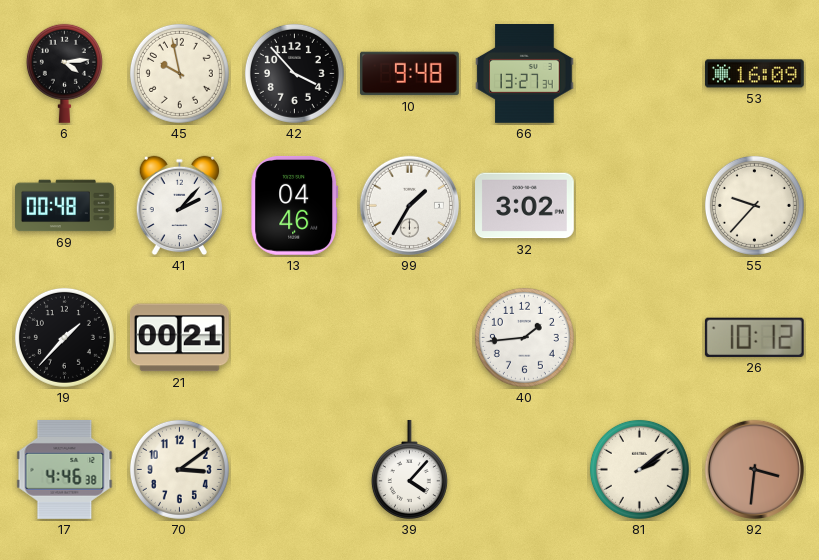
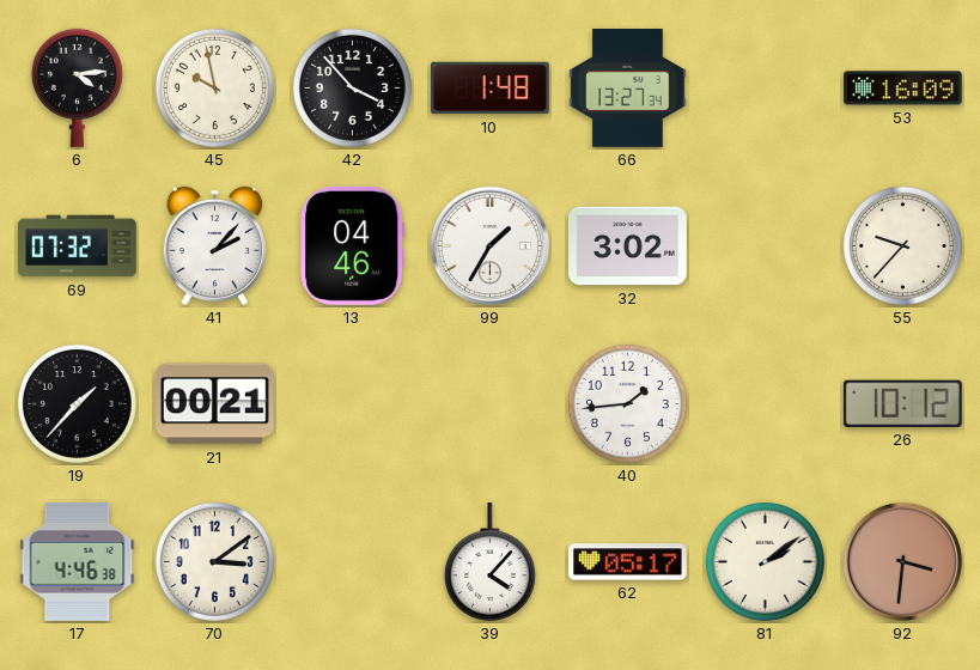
10: 9:48 -> 1:48 (491, 89)
69: 00:48 -> 07:32 (78, 246)
62: none -> 05:17 (628, 562)
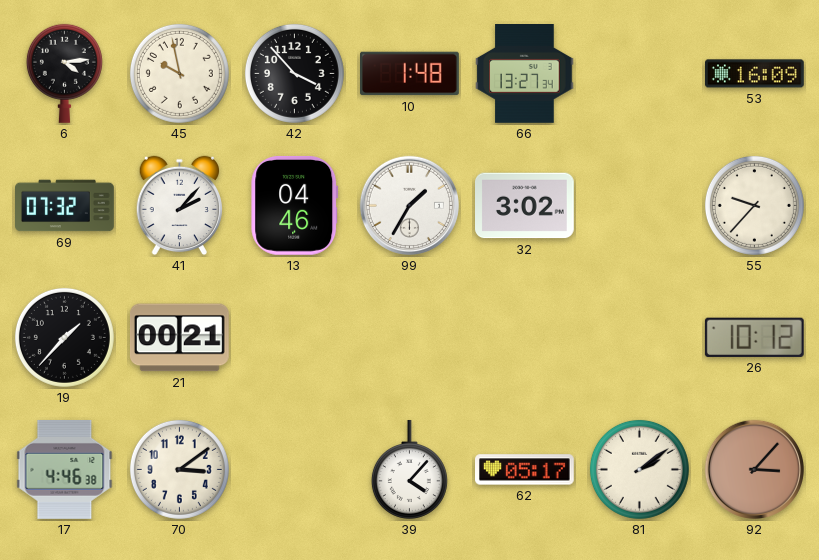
40: 1:44 -> none (627, 403)
92: 3:31 -> 3:07 (754, 469)
